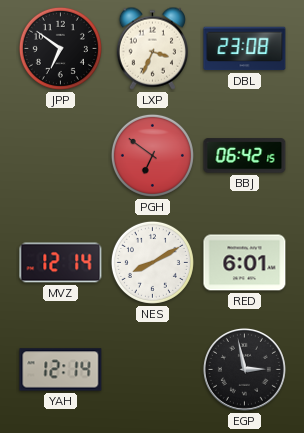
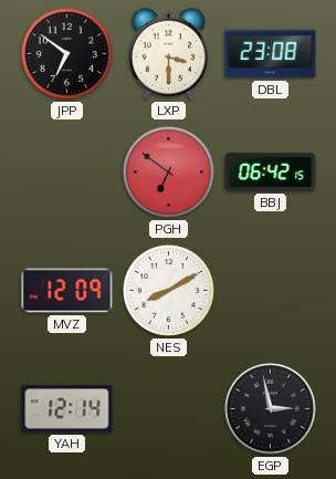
LXP: 3:34 -> 3:30 (168, 53)
MVZ: 12:14 -> 12:09 (67, 291)
RED: 6:01 -> none (245, 263)
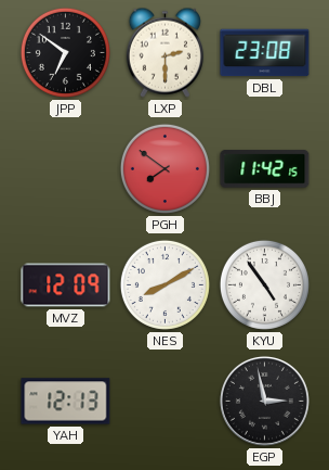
LXP: 3:30 -> 2:30 (164, 52)
PGH: 6:51 -> 7:51 (164, 168)
BBJ: 06:42 -> 11:42 (265, 169)
KYU: none -> 4:54 (264, 284)
YAH: 12:14 -> 12:13 (66, 402)
